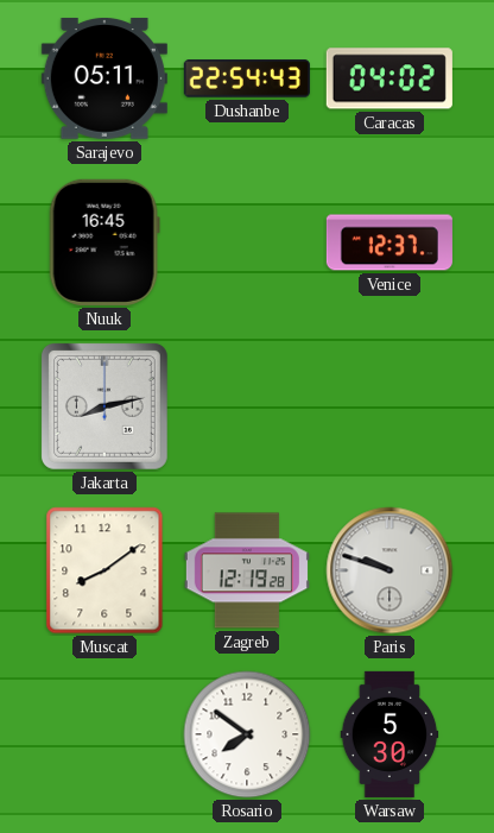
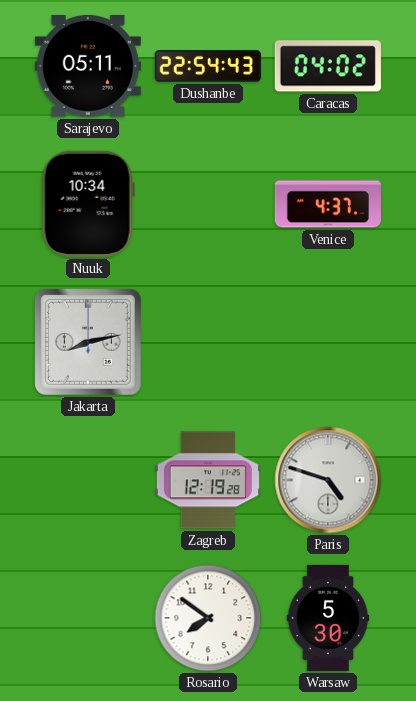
Nuuk: 16:45 -> 10:34 (88, 204)
Venice: 12:37 -> 4:37 (328, 204)
Muscat: 8:09 -> none (104, 570)
Paris: 9:48 -> 4:48 (328, 480)
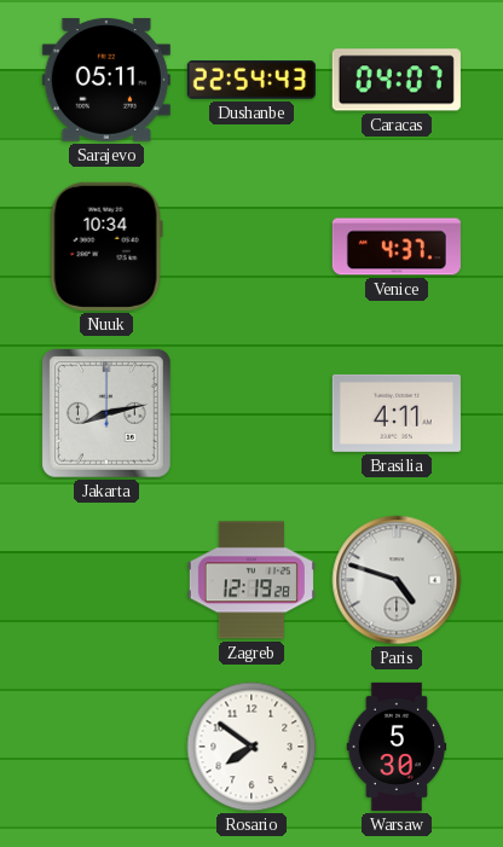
Caracas: 04:02 -> 04:07 (397, 80)
Brasilia: none -> 4:11 (397, 413)
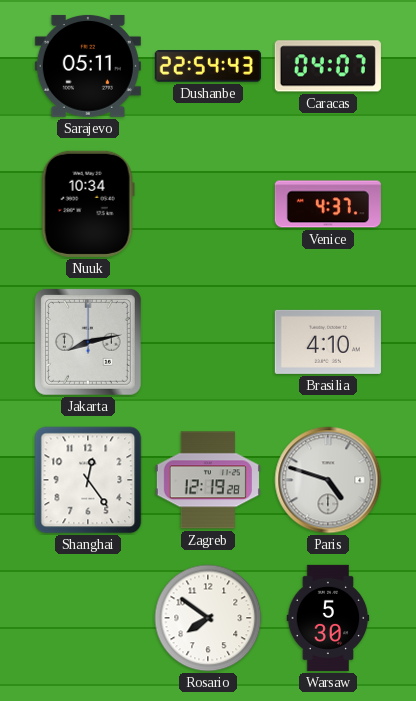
Brasilia: 4:11 -> 4:10 (328, 342)
Shanghai: none -> 12:24 (88, 480)
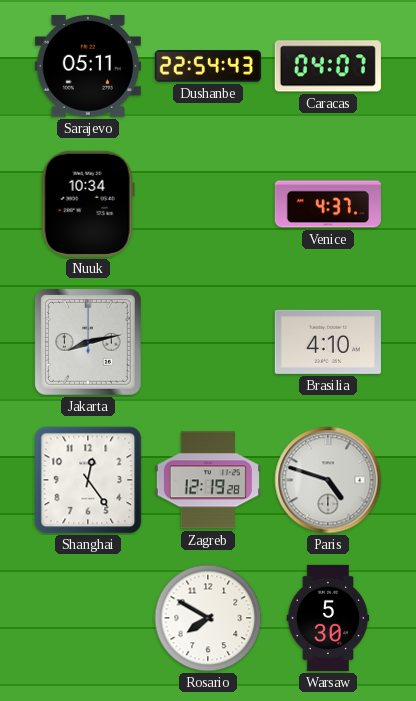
Rosario: 7:51 -> 7:50 (208, 618)
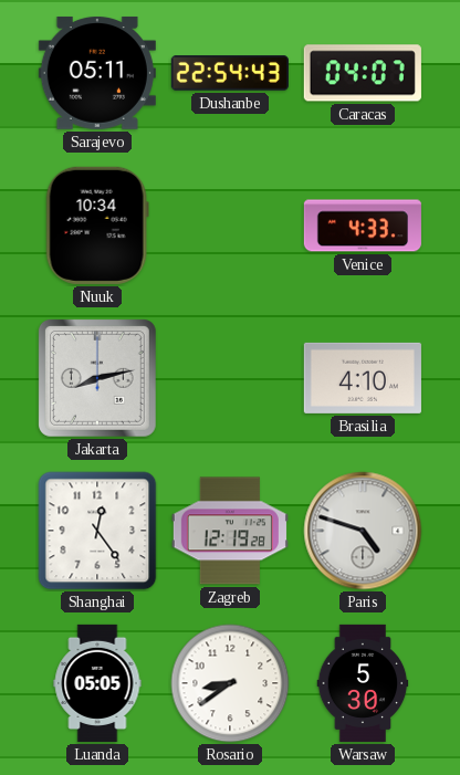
Venice: 4:37 -> 4:33 (363, 226)
Luanda: none -> 05:05 (97, 683)
Rosario: 7:50 -> 8:39 (230, 683)
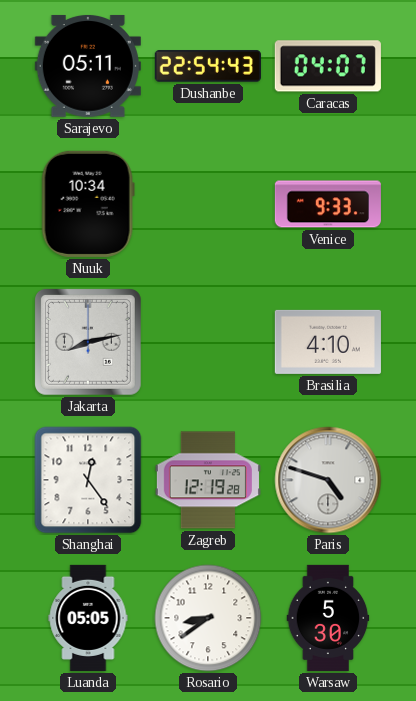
Venice: 4:33 -> 9:33 (328, 204)
